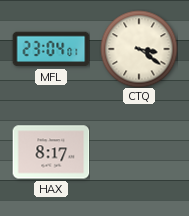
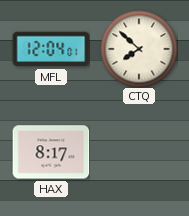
MFL: 23:04 -> 12:04 (51, 49)
CTQ: 3:21 -> 7:52 (139, 49)
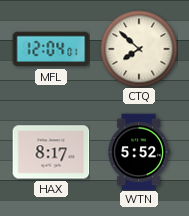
WTN: none -> 5:52 (139, 152)
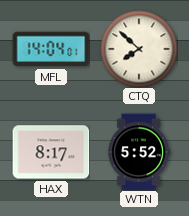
MFL: 12:04 -> 14:04 (51, 49)
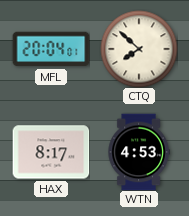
MFL: 14:04 -> 20:04 (51, 49)
WTN: 5:52 -> 4:53 (139, 152)
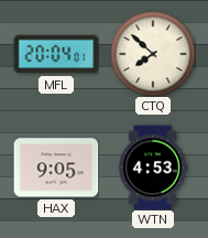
HAX: 8:17 -> 9:05 (56, 167)
